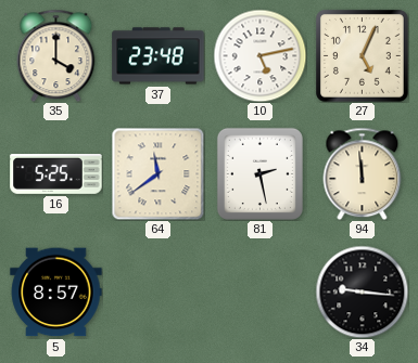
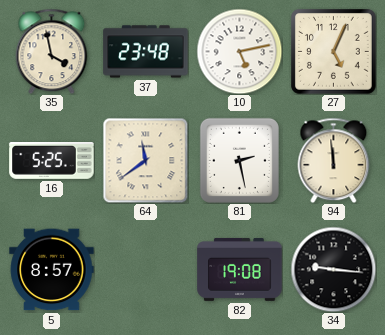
35: 4:00 -> 3:58 (52, 51)
82: none -> 19:08 (240, 269)
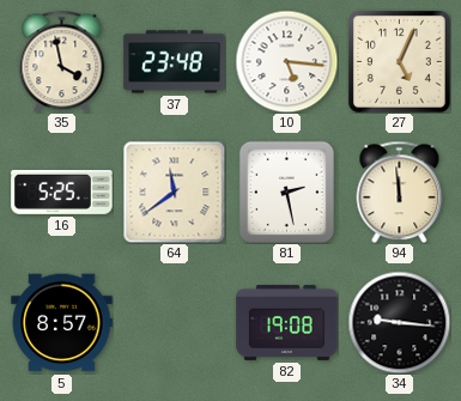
10: 5:13 -> 5:16 (286, 61)
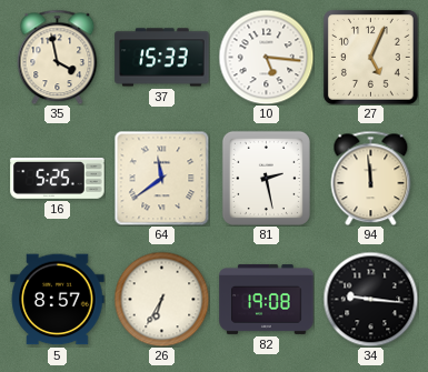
37: 23:48 -> 15:33 (162, 58)
26: none -> 6:35 (161, 299)
